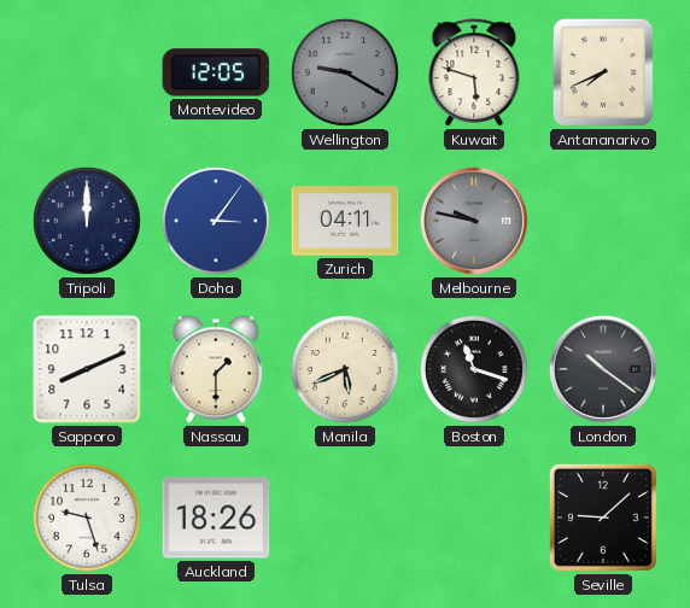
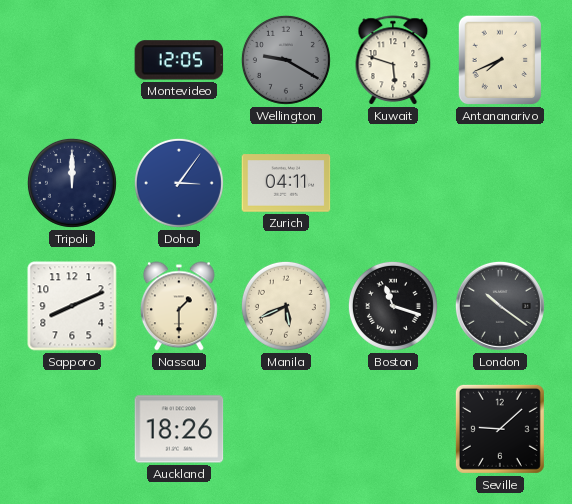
Melbourne: 9:47 -> none (474, 221)
Tulsa: 9:27 -> none (87, 518)
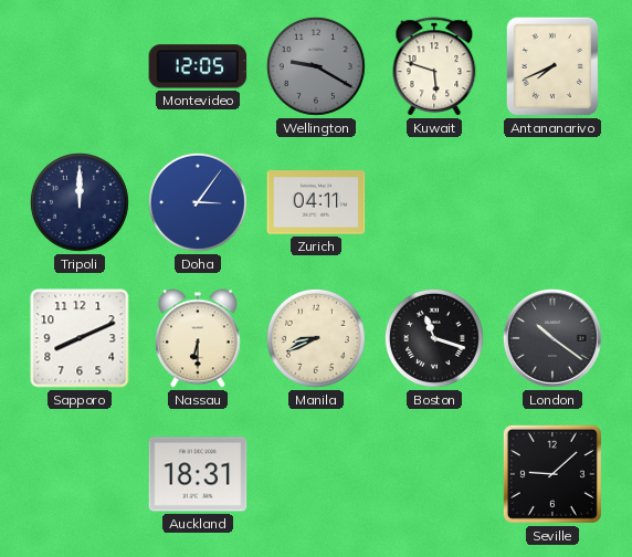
Nassau: 1:30 -> 6:30 (198, 338)
Manila: 5:41 -> 8:41 (316, 338)
Auckland: 18:26 -> 18:31 (198, 474)
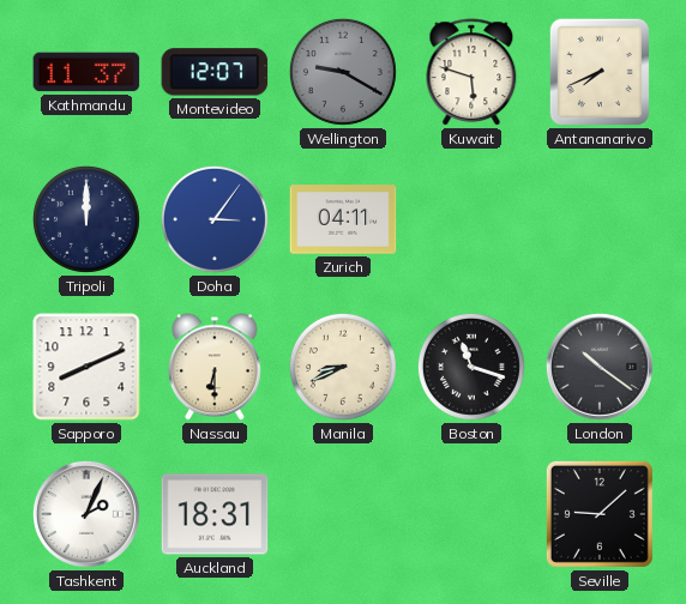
Kathmandu: none -> 11:37 (86, 72)
Montevideo: 12:05 -> 12:07 (215, 72)
Tashkent: none -> 2:04 (86, 514)
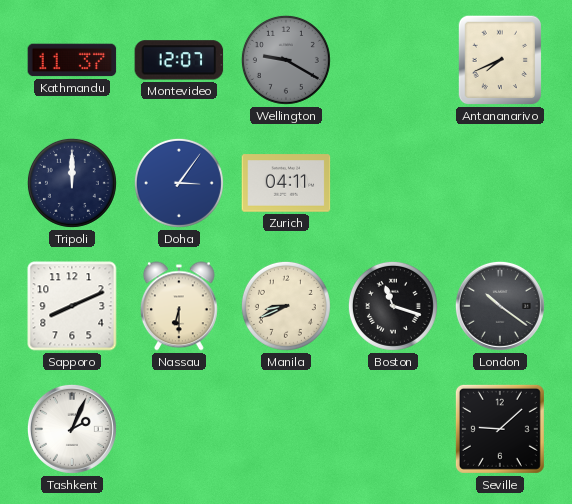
Kuwait: 5:48 -> none (471, 73)
Auckland: 18:31 -> none (215, 514)
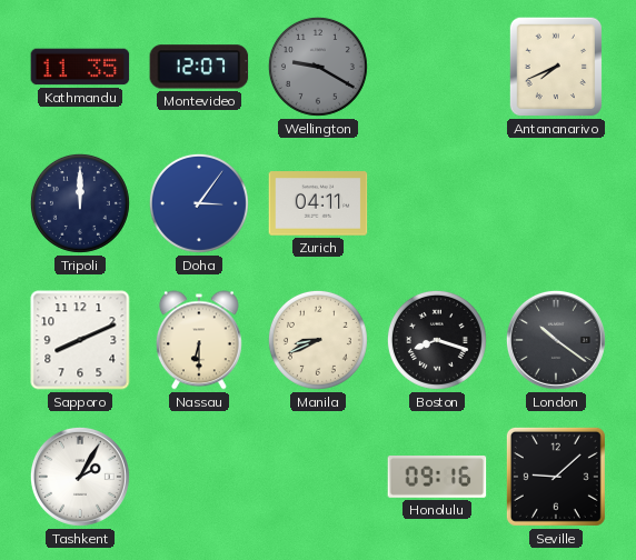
Kathmandu: 11:37 -> 11:35 (80, 67)
Boston: 11:18 -> 8:18 (437, 340)
Tashkent: 2:04 -> 2:05 (80, 477)
Honolulu: none -> 09:16 (437, 478)
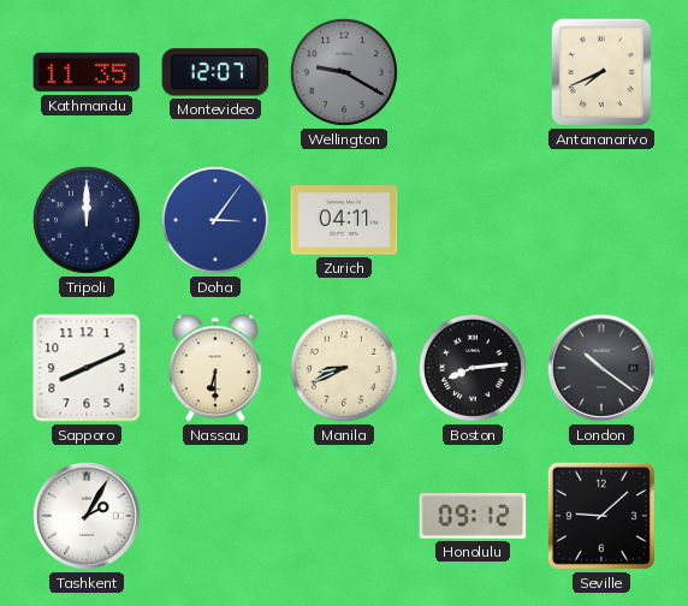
Boston: 8:18 -> 8:14 (473, 368)
Honolulu: 09:16 -> 09:12 (473, 517)
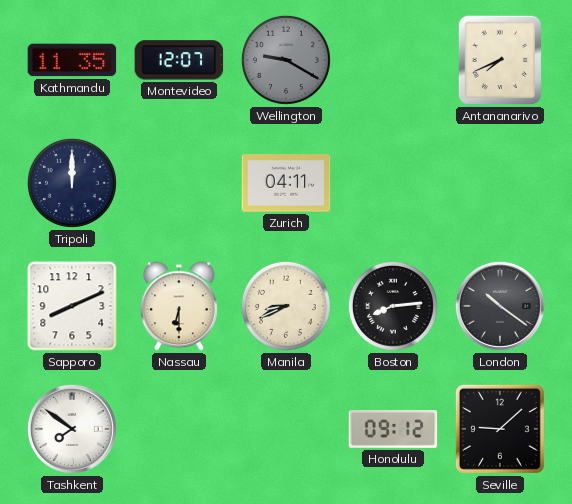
Doha: 3:06 -> none (215, 220)
Tashkent: 2:05 -> 7:51 (72, 429)
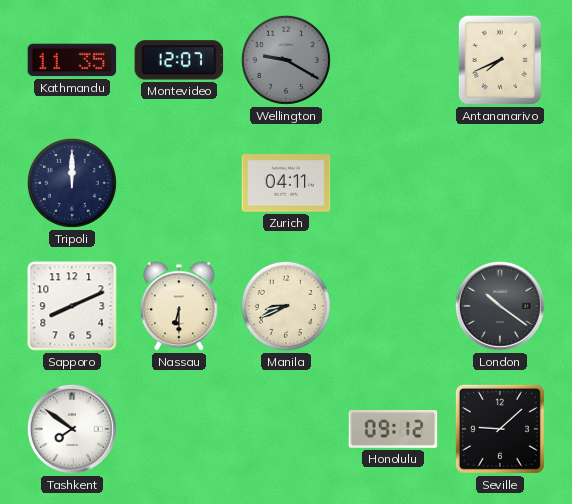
Boston: 8:14 -> none (393, 306)
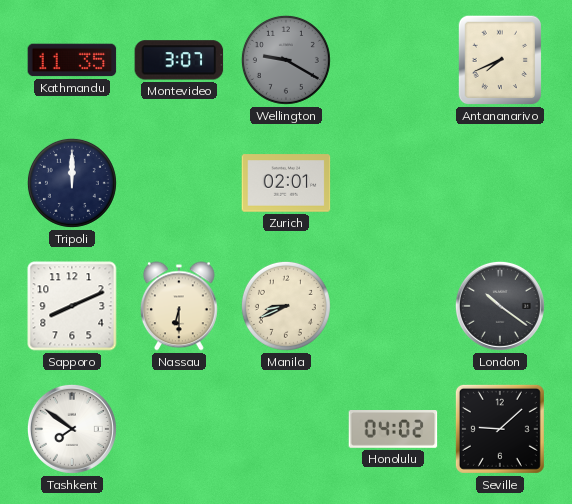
Montevideo: 12:07 -> 3:07 (179, 60)
Zurich: 04:11 -> 02:01 (286, 183)
Honolulu: 09:12 -> 04:02 (393, 430)
